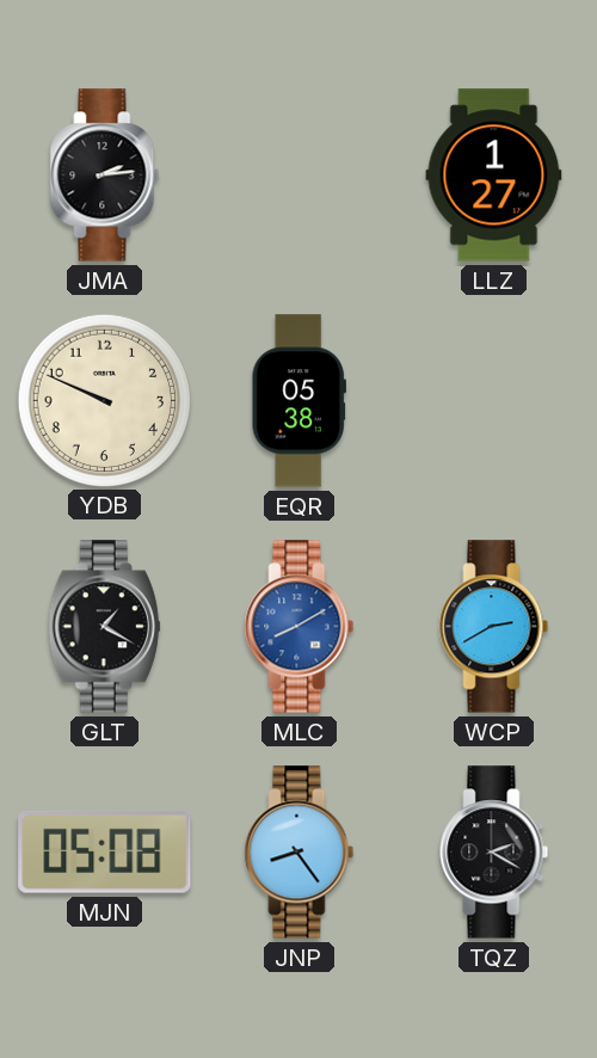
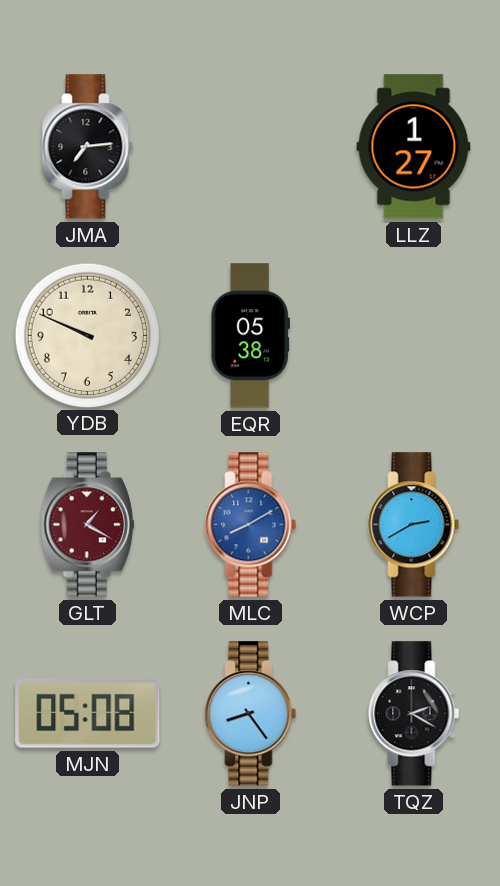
JMA: 2:14 -> 7:14 (88, 147)
GLT dial: black -> burgundy (87, 525)
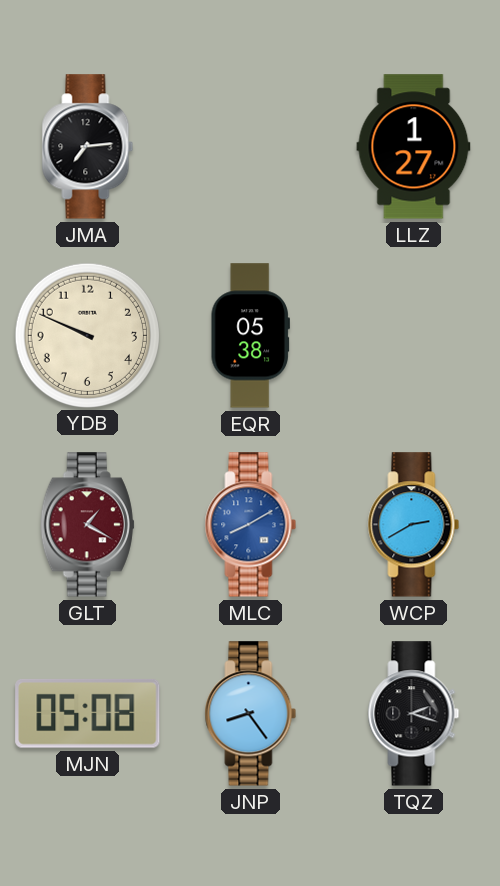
TQZ: 2:20 -> 2:18 (414, 714)
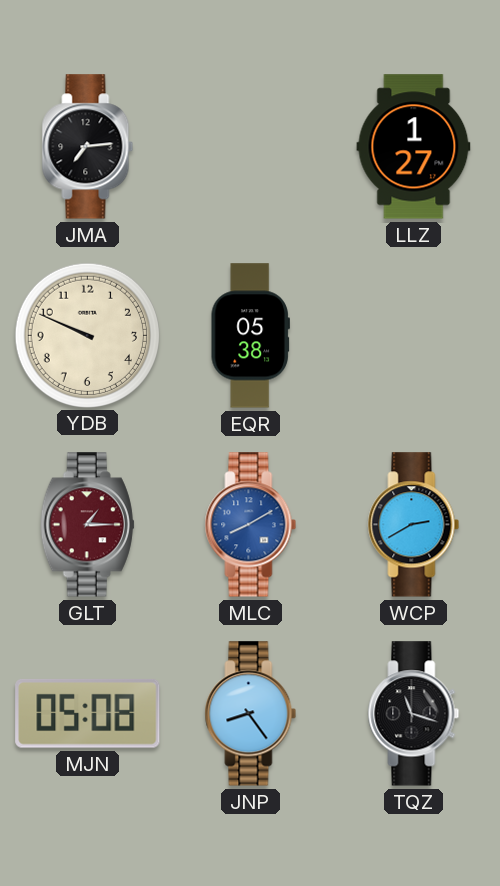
GLT: 1:20 -> 1:15 (87, 525)
TQZ: 2:18 -> 11:18 (414, 714)
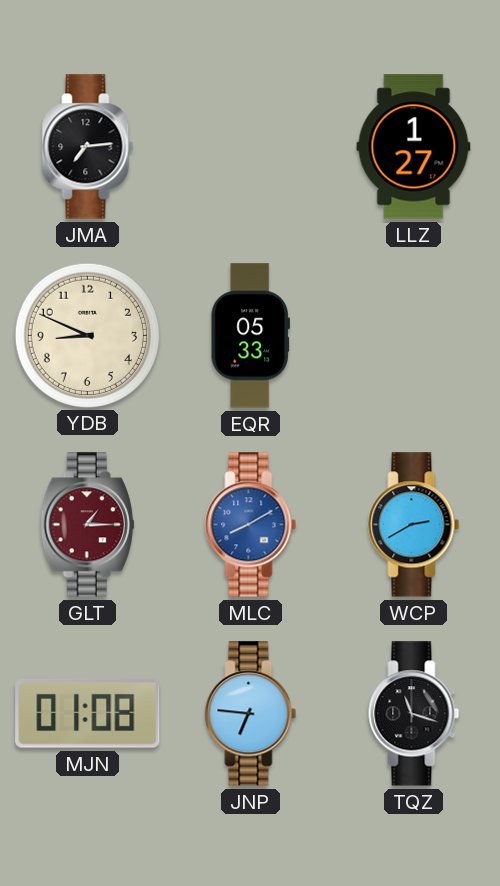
YDB: 9:49 -> 8:49 (87, 335)
EQR: 05:38 -> 05:33 (250, 336)
MJN: 05:08 -> 01:08 (88, 713)
JNP: 8:24 -> 6:46 (251, 714)
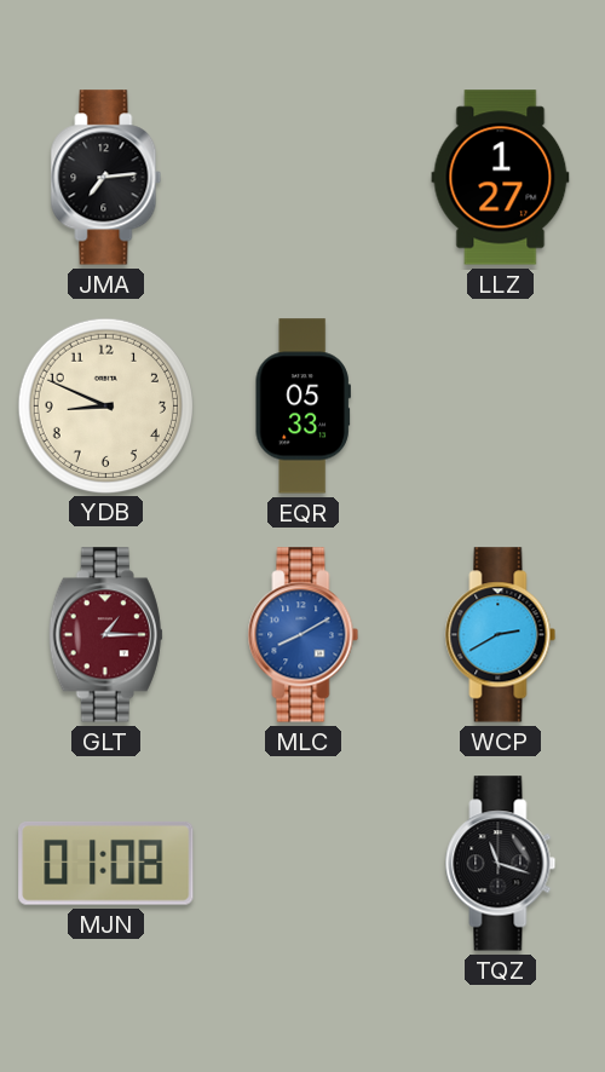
JNP: 6:46 -> none (251, 714)
